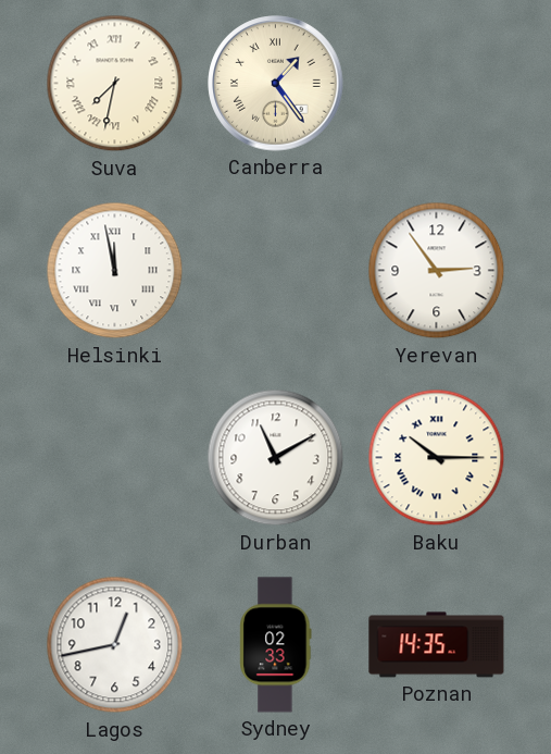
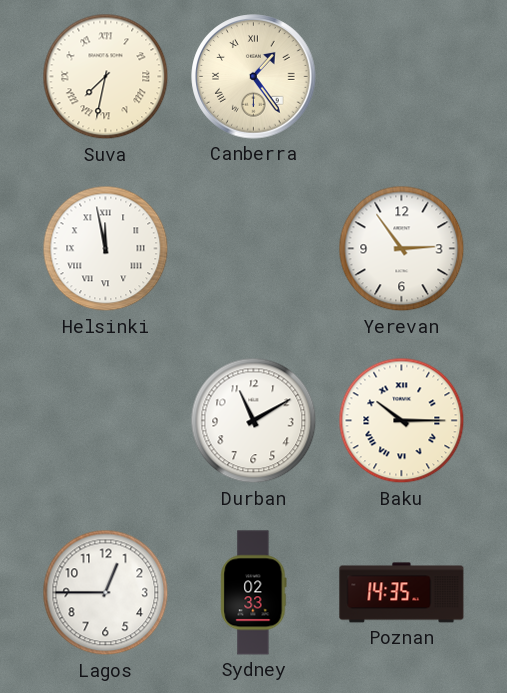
Lagos: 12:43 -> 12:45 (106, 593)
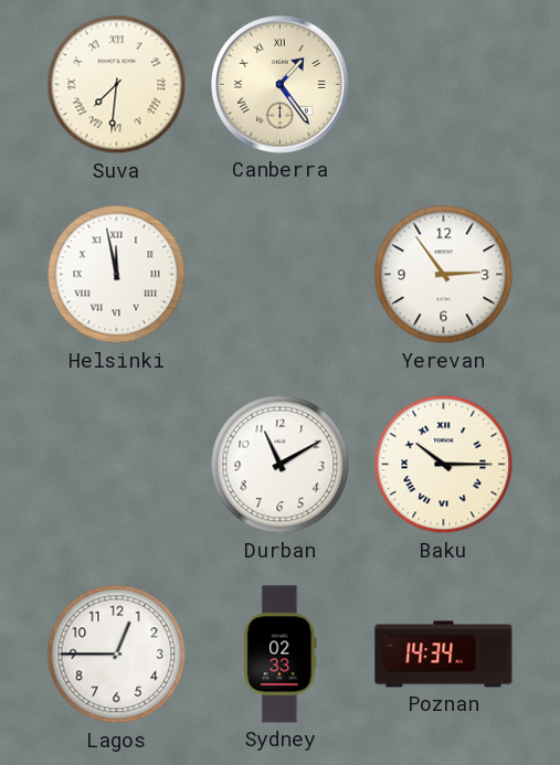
Suva: 7:32 -> 7:31 (117, 85)
Poznan: 14:35 -> 14:34 (444, 655)
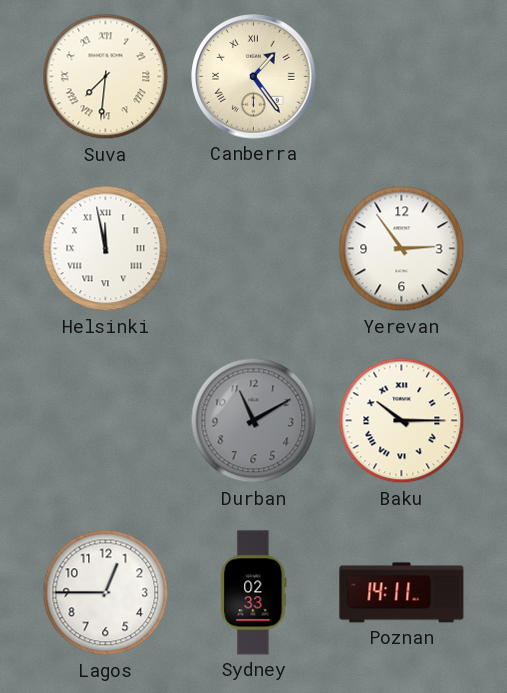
Durban dial: white -> grey (254, 421)
Poznan: 14:34 -> 14:11 (402, 593)
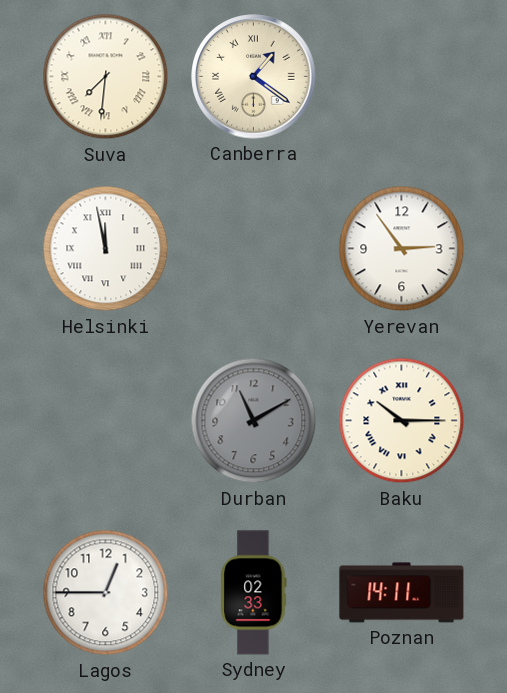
Canberra: 1:24 -> 1:21 (254, 77)
